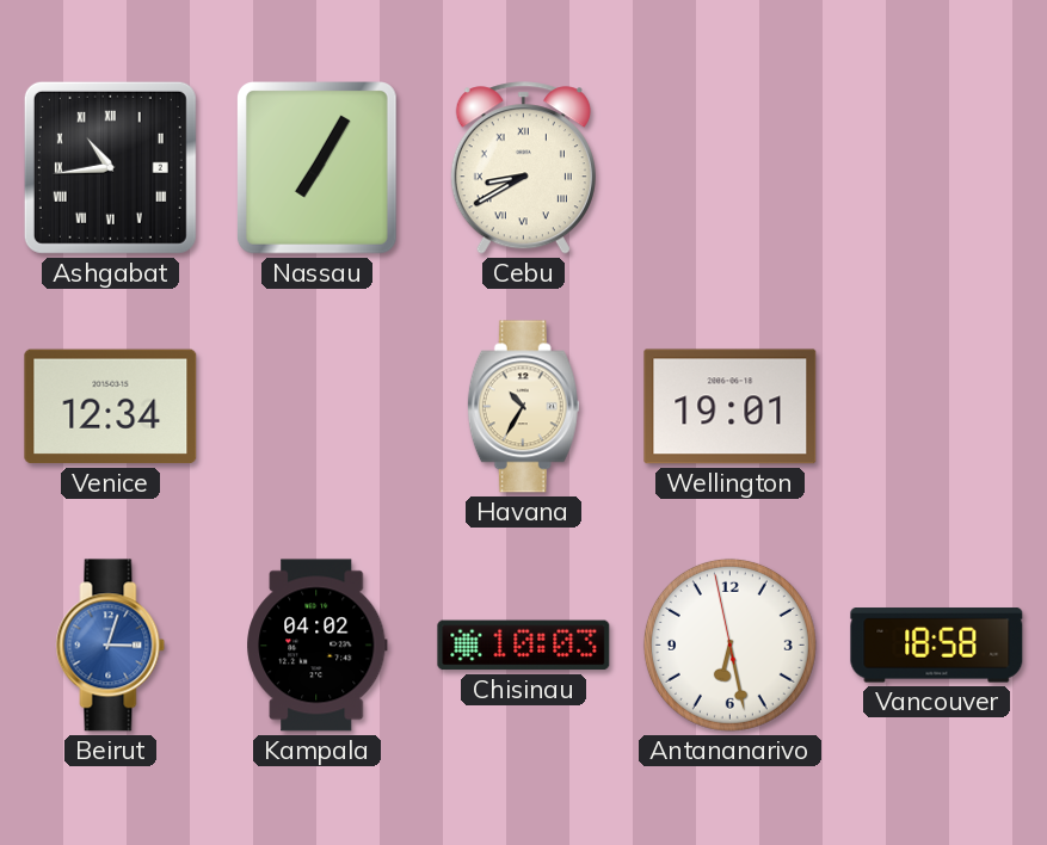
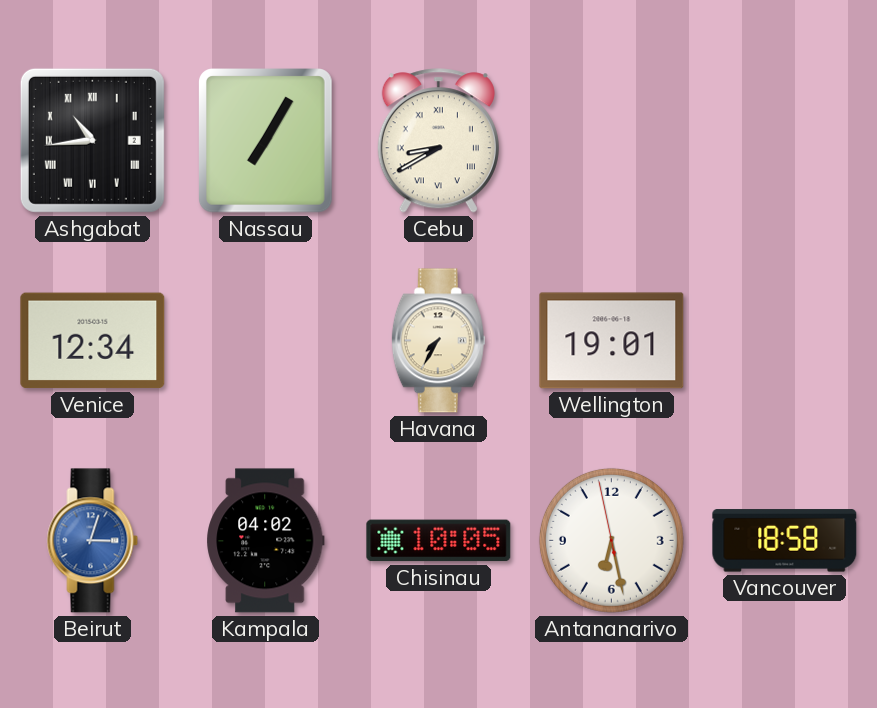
Havana: 10:35 -> 7:35 (438, 341)
Chisinau: 10:03 -> 10:05 (439, 541)
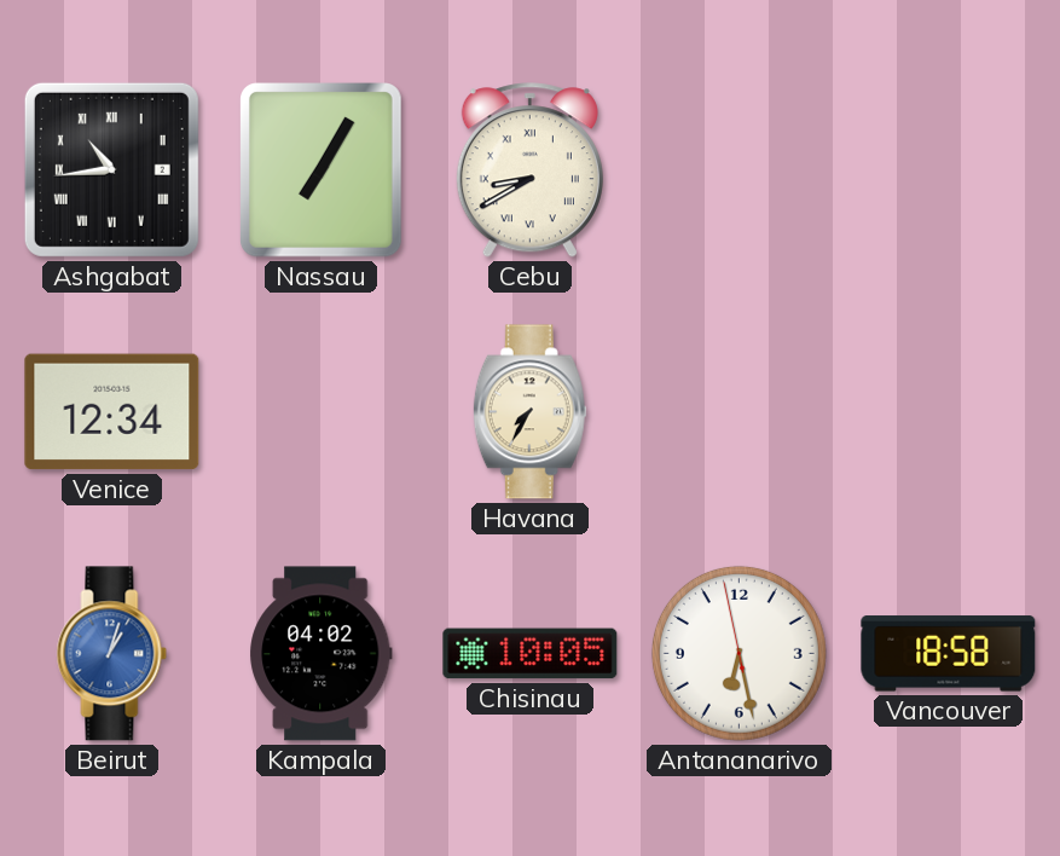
Wellington: 19:01 -> none (612, 341)
Beirut: 3:03 -> 1:03 (112, 654)
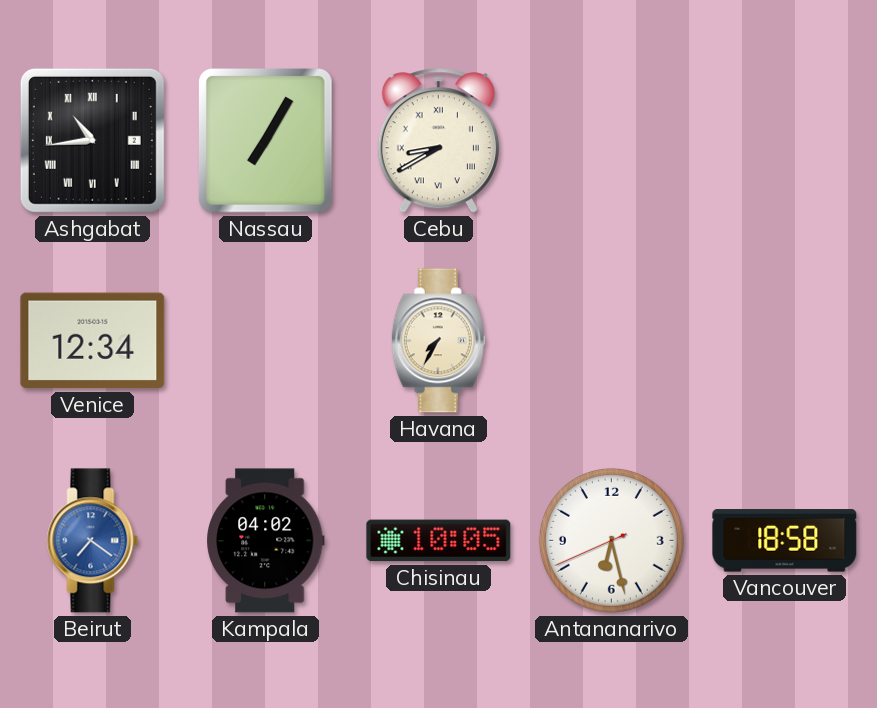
Beirut: 1:03 -> 7:21 (93, 541)
Antananarivo: 6:27:58 -> 6:27:41 (611, 540)
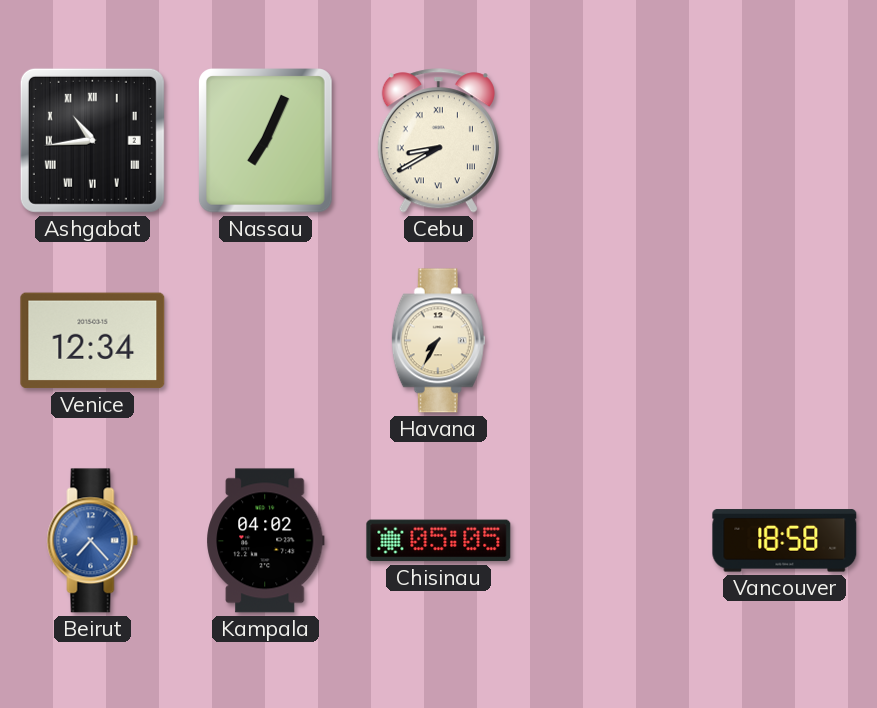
Nassau: 7:05 -> 7:04 (265, 141)
Beirut: 7:21 -> 7:23 (93, 541)
Chisinau: 10:05 -> 05:05 (439, 541)
Antananarivo: 6:27 -> none (611, 540)
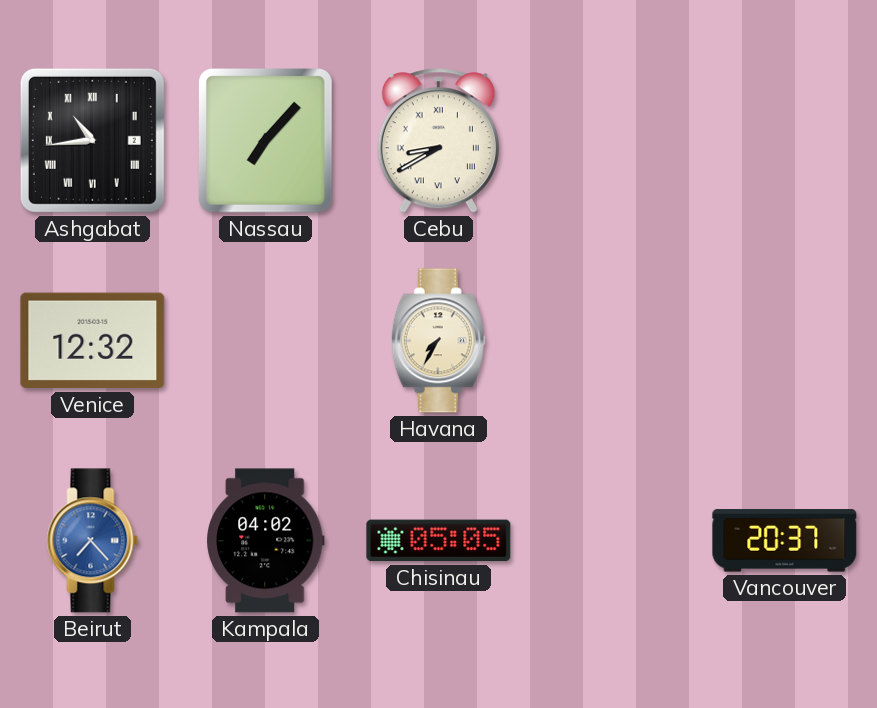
Nassau: 7:04 -> 7:07 (265, 141)
Venice: 12:34 -> 12:32 (93, 341)
Vancouver: 18:58 -> 20:37 (785, 541)
